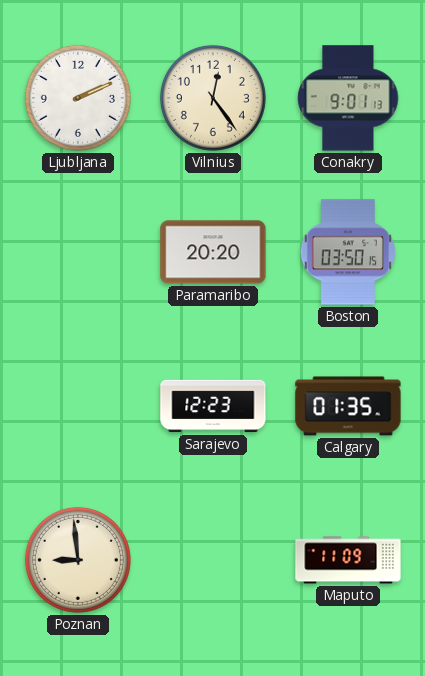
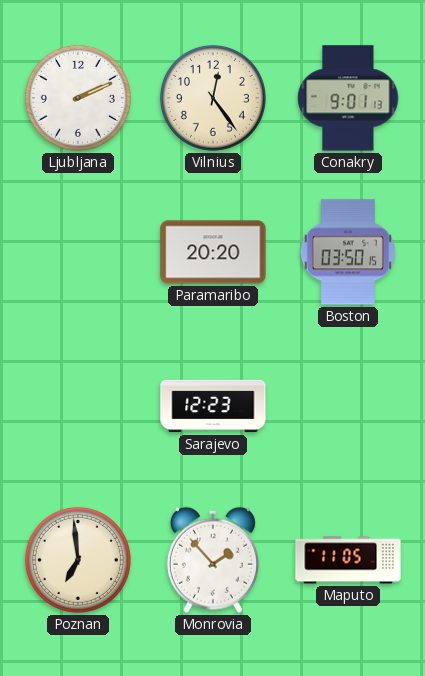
Calgary: 01:35 -> none (348, 406)
Poznan: 8:59 -> 6:59 (78, 560)
Monrovia: none -> 1:53 (213, 560)
Maputo: 11:09 -> 11:05 (348, 560)
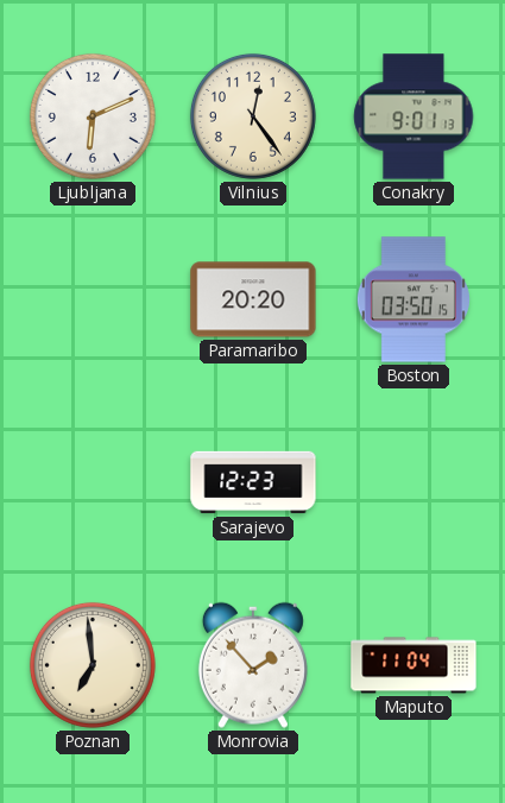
Ljubljana: 2:11 -> 6:11 (93, 116)
Maputo: 11:05 -> 11:04 (414, 665)
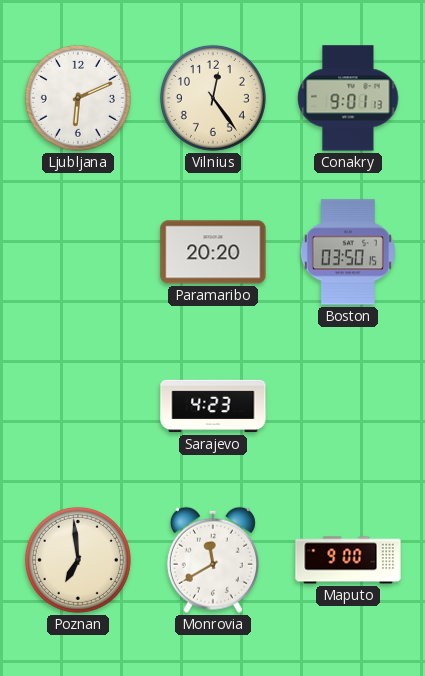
Sarajevo: 12:23 -> 4:23 (213, 406)
Monrovia: 1:53 -> 11:40 (213, 560)
Maputo: 11:04 -> 9:00 (348, 560)
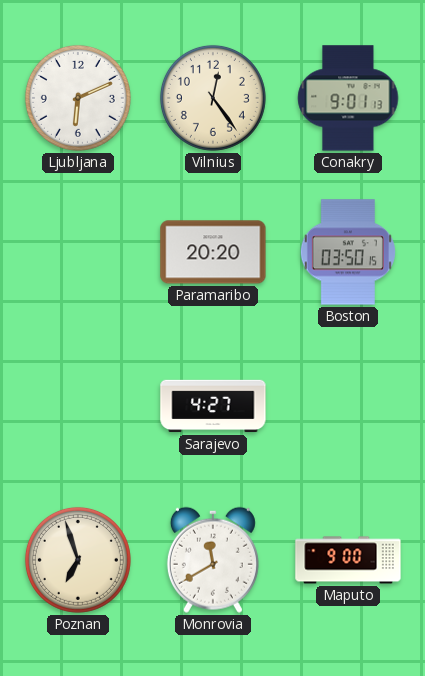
Sarajevo: 4:23 -> 4:27 (213, 406)
Poznan: 6:59 -> 6:57 (78, 560)
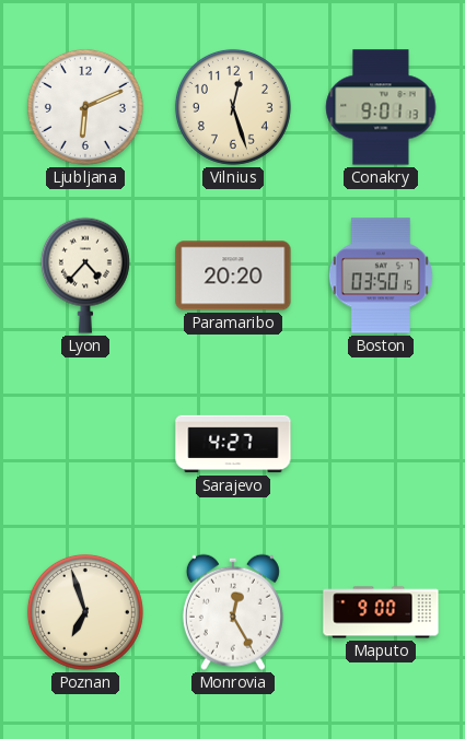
Vilnius: 12:24 -> 12:27 (233, 107)
Lyon: none -> 4:37 (85, 275)
Monrovia: 11:40 -> 12:25 (233, 612)
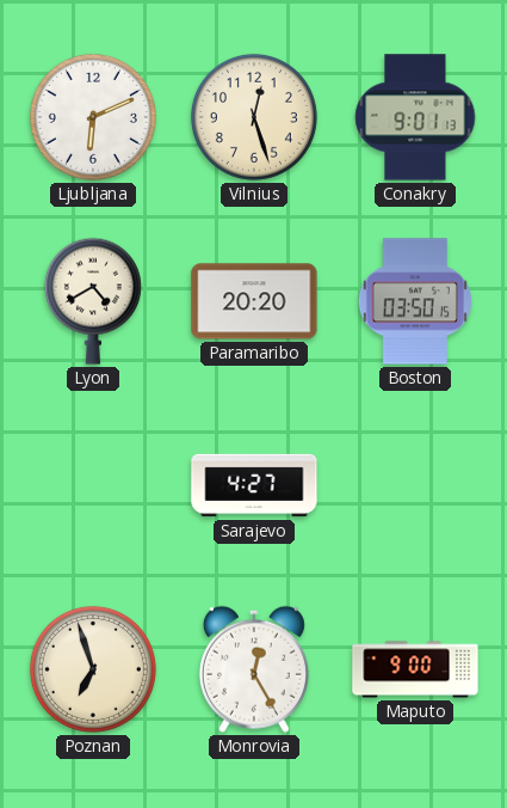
Lyon: 4:37 -> 4:40 (93, 301)
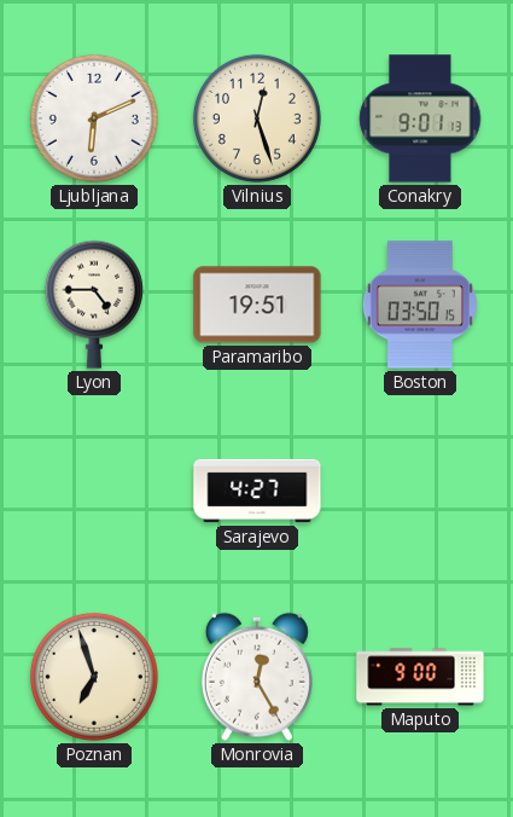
Lyon: 4:40 -> 4:45 (94, 305)
Paramaribo: 20:20 -> 19:51 (257, 305)
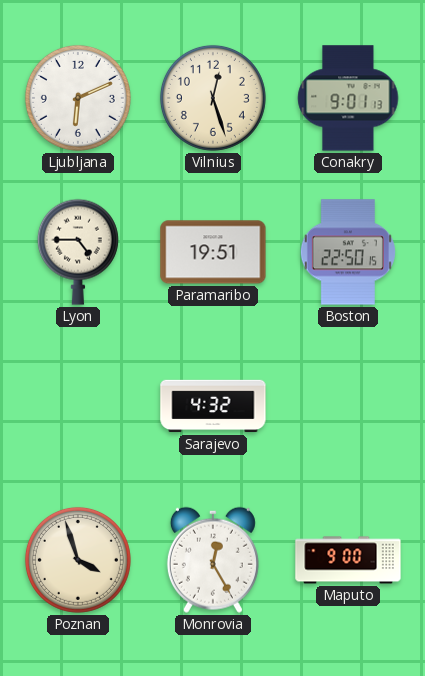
Boston: 03:50 -> 22:50 (348, 252)
Sarajevo: 4:27 -> 4:32 (213, 406)
Poznan: 6:57 -> 3:57 (78, 560)
